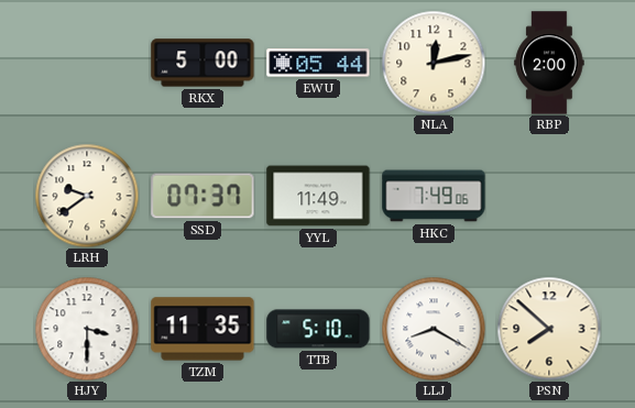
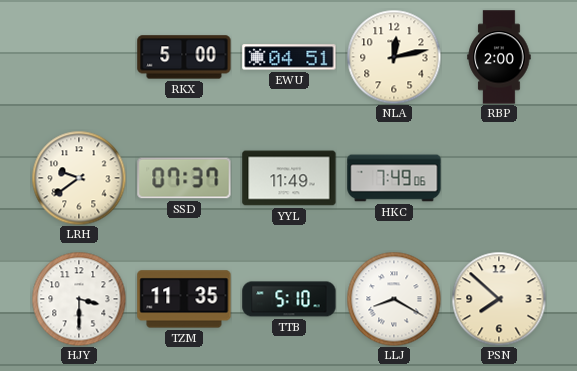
EWU: 05:44 -> 04:51 (289, 57)
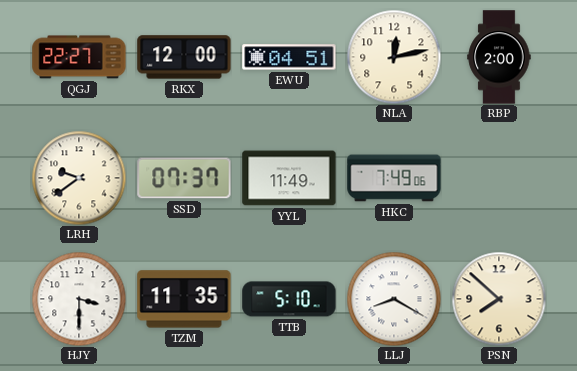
QGJ: none -> 22:27 (79, 57)
RKX: 5:00 -> 12:00 (184, 57)
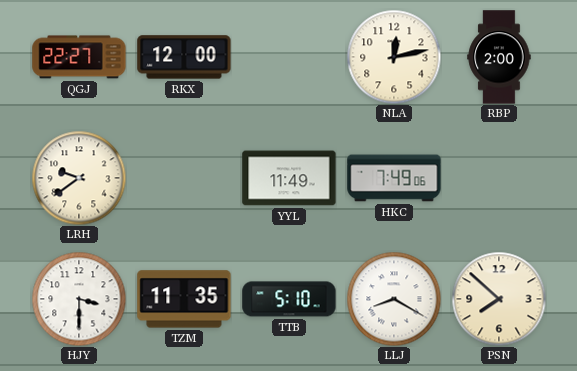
EWU: 04:51 -> none (289, 57)
SSD: 07:37 -> none (184, 178)
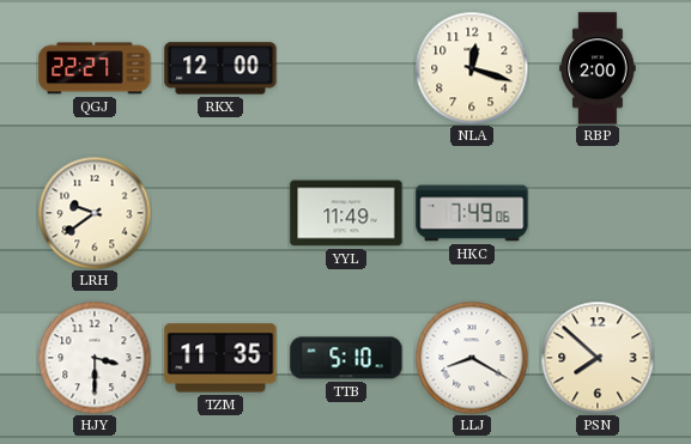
NLA: 12:13 -> 12:18 (472, 68)
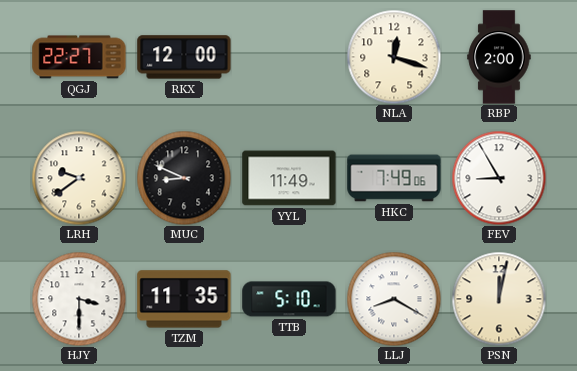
MUC: none -> 8:49 (184, 178)
FEV: none -> 8:55 (499, 178)
PSN: 7:52 -> 12:02 (499, 299)
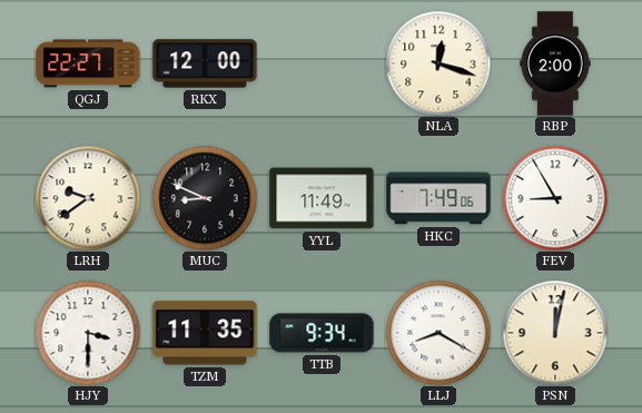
TTB: 5:10 -> 9:34 (322, 333)
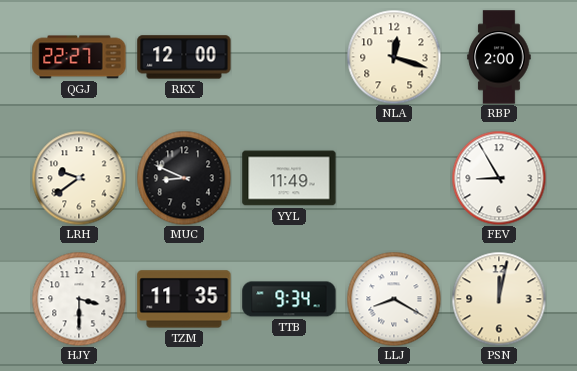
HKC: 7:49 -> none (438, 198)
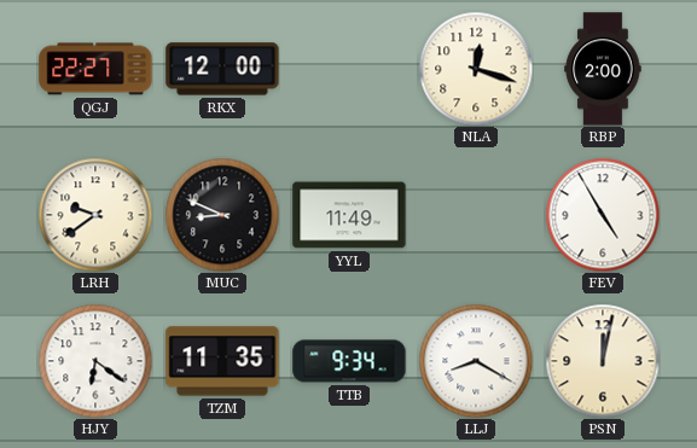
FEV: 8:55 -> 4:55 (603, 215)
HJY: 3:30 -> 6:21 (95, 361)
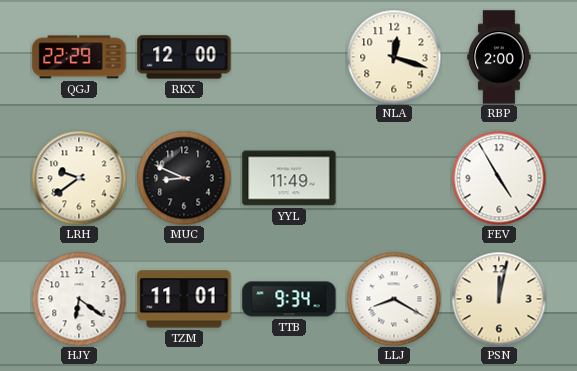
QGJ: 22:27 -> 22:29 (79, 57)
TZM: 11:35 -> 11:01 (184, 299)
